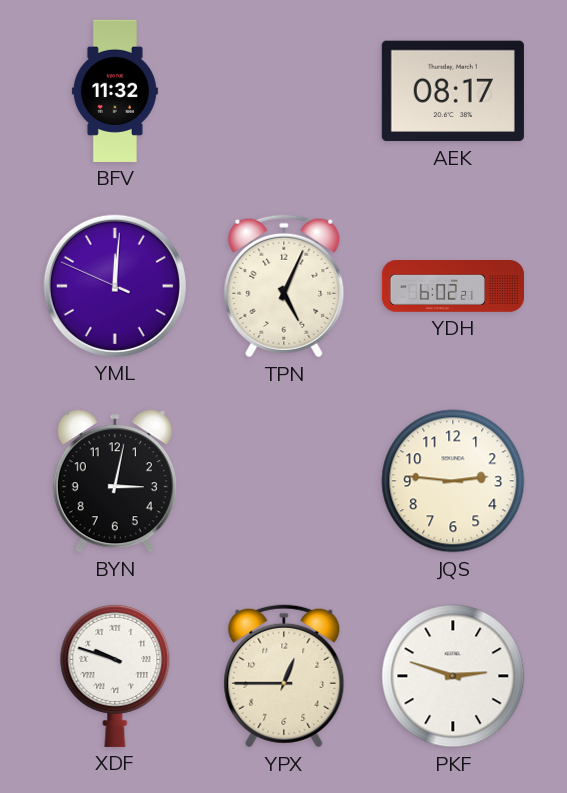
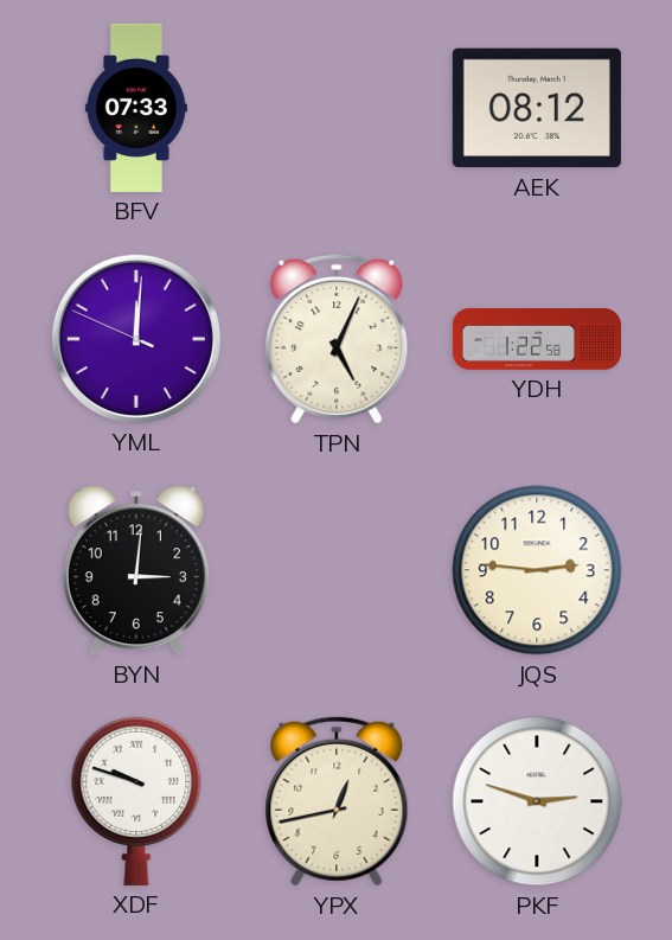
BFV: 11:32 -> 07:33 (136, 108)
AEK: 08:17 -> 08:12 (537, 108)
YDH: 6:02 -> 1:22 (536, 340)
BYN: 3:02 -> 3:01 (136, 570)
YPX: 12:45 -> 12:43 (337, 801)
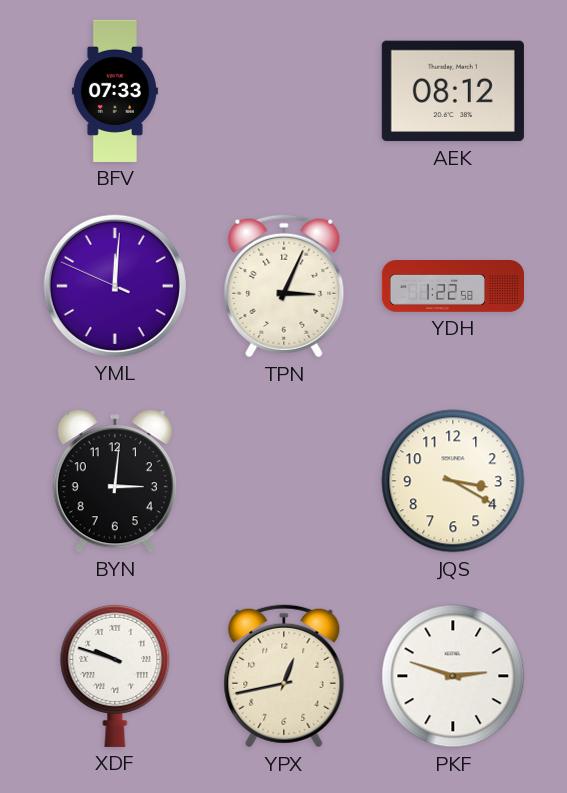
TPN: 5:04 -> 3:04 (284, 286)
JQS: 2:46 -> 3:20 (453, 481)
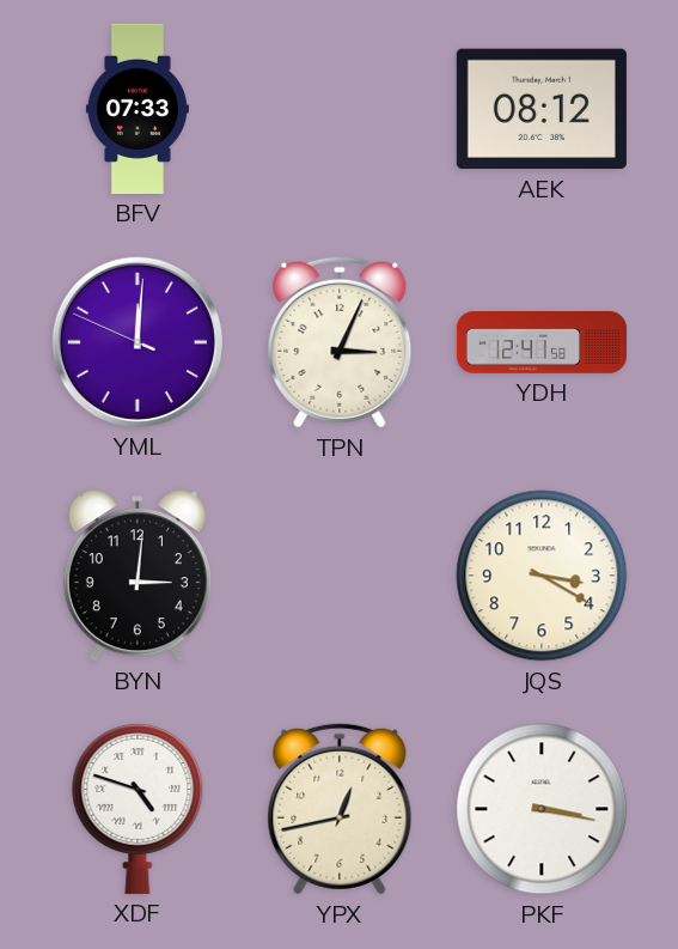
YDH: 1:22 -> 12:41 (540, 343)
XDF: 9:48 -> 4:48 (138, 808)
PKF: 2:48 -> 3:17 (542, 809)
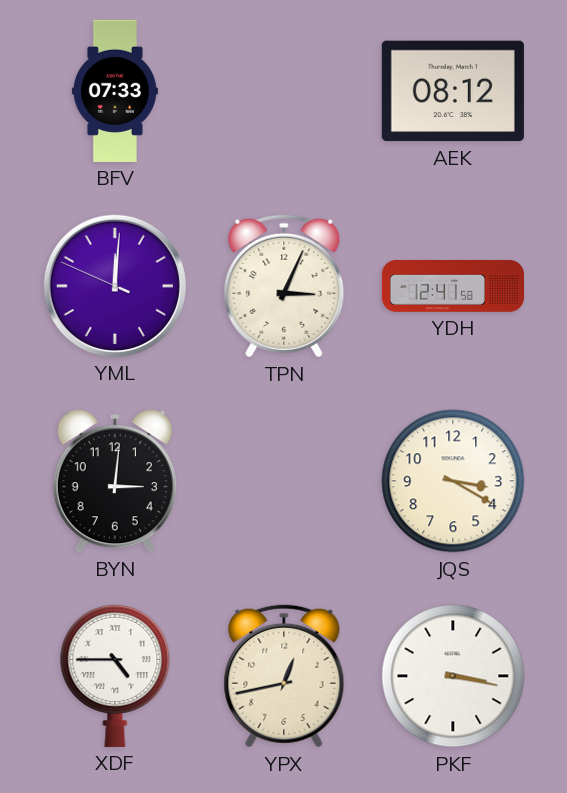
XDF: 4:48 -> 4:45 (115, 675)
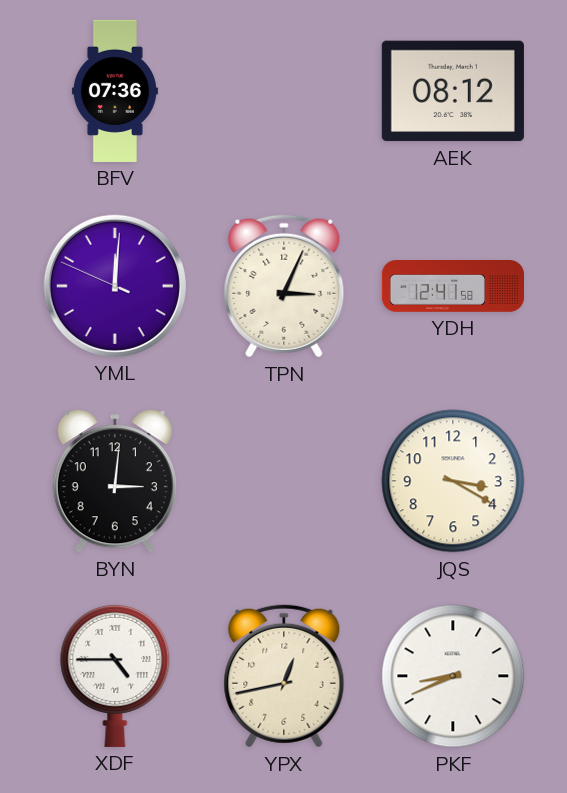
BFV: 07:33 -> 07:36 (115, 91)
PKF: 3:17 -> 8:41 (453, 676)
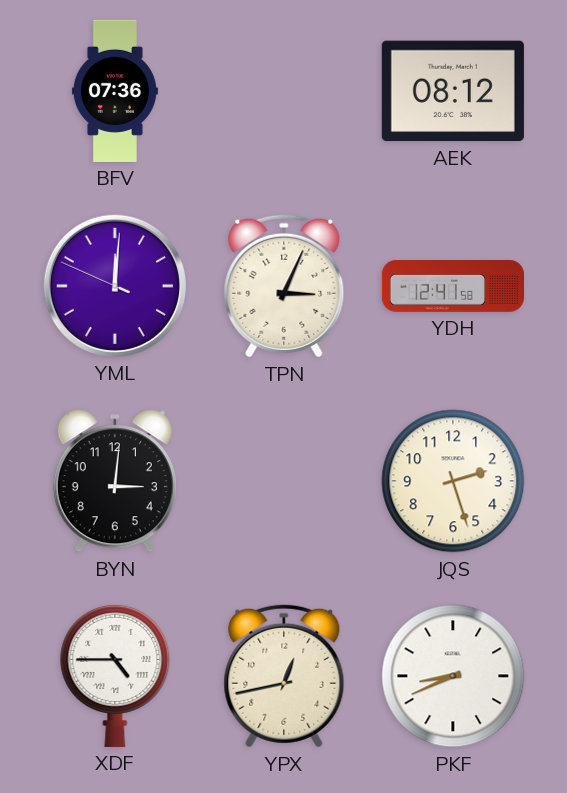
JQS: 3:20 -> 2:27 (453, 481)
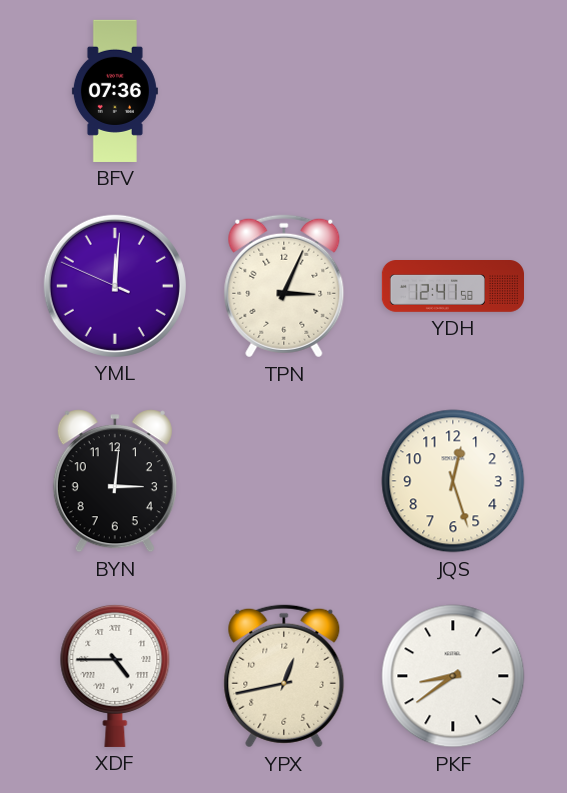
AEK: 08:12 -> none (453, 91)
JQS: 2:27 -> 12:27 (453, 481)
PKF: 8:41 -> 8:39 (453, 676)
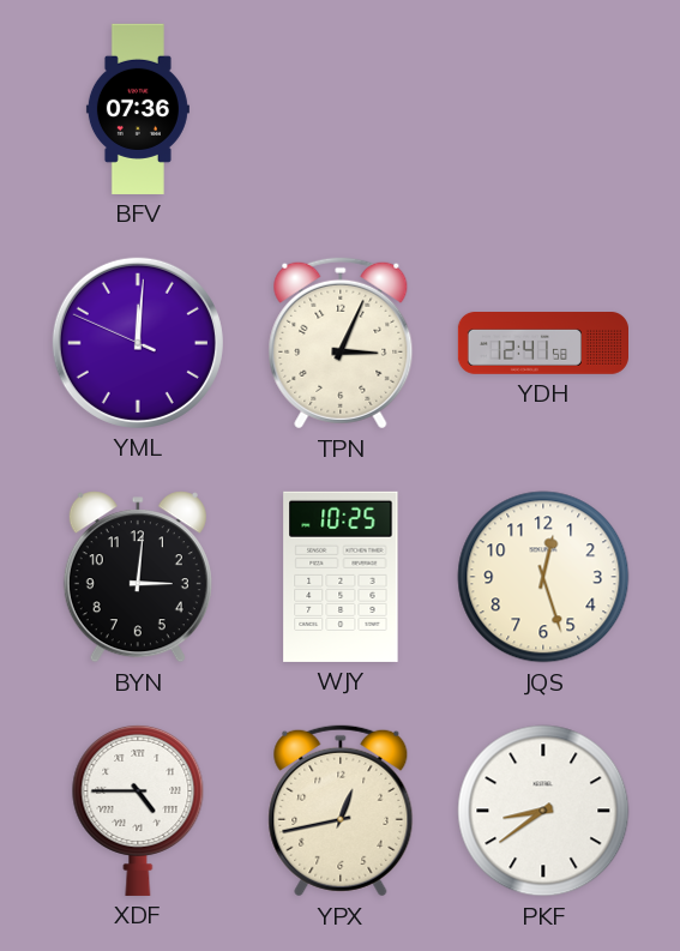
WJY: none -> 10:25 (341, 577)
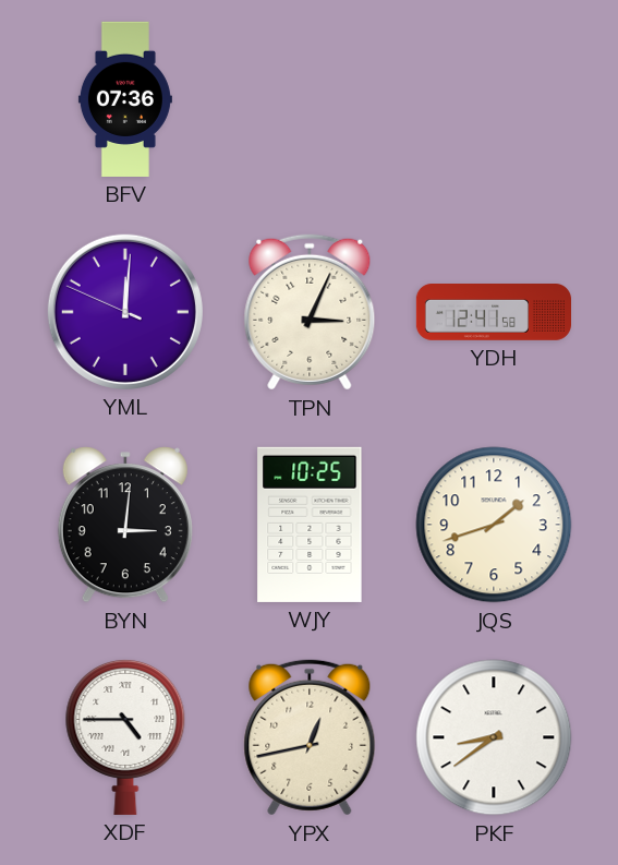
JQS: 12:27 -> 1:42 (494, 525)
